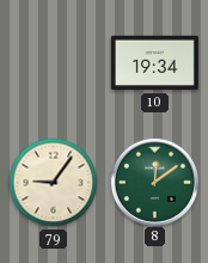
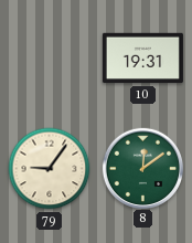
10: 19:34 -> 19:31 (142, 59)
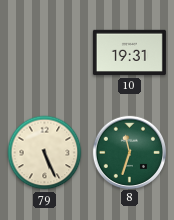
79: 9:06 -> 5:26 (45, 153)
8: 12:09 -> 11:33 (129, 152)
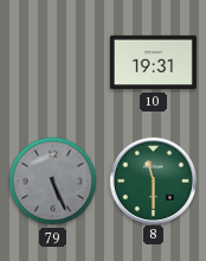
79 dial: cream -> grey (53, 182)
8: 11:33 -> 11:30 (153, 180)
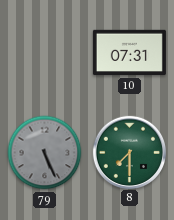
10: 19:31 -> 07:31 (129, 53)
8: 11:30 -> 7:30 (129, 152)
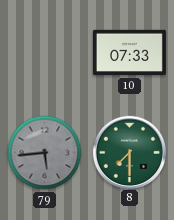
10: 07:31 -> 07:33 (129, 53)
79: 5:26 -> 5:44 (45, 153)
